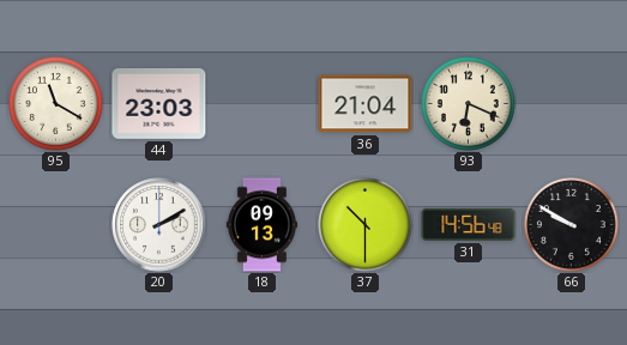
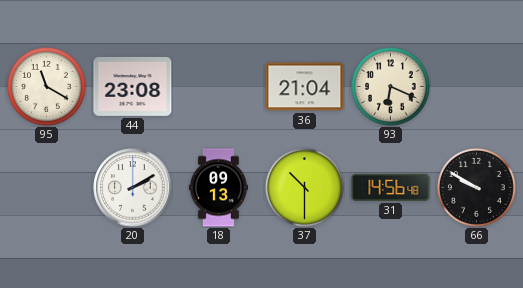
44: 23:03 -> 23:08 (133, 86)
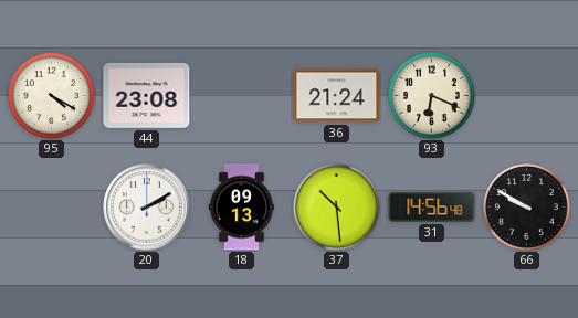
95: 11:20 -> 4:20 (52, 96)
36: 21:04 -> 21:24 (337, 96)
37: 10:30 -> 10:29 (337, 208)
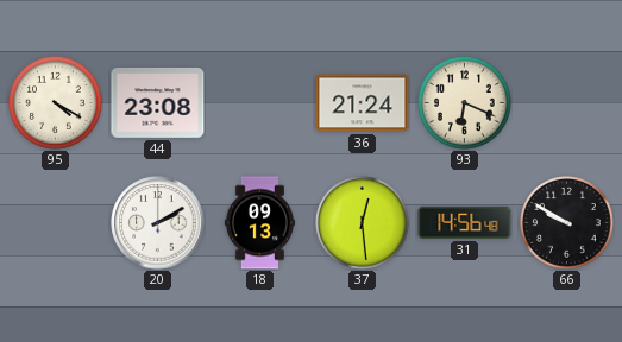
37: 10:29 -> 12:29 (363, 223)
